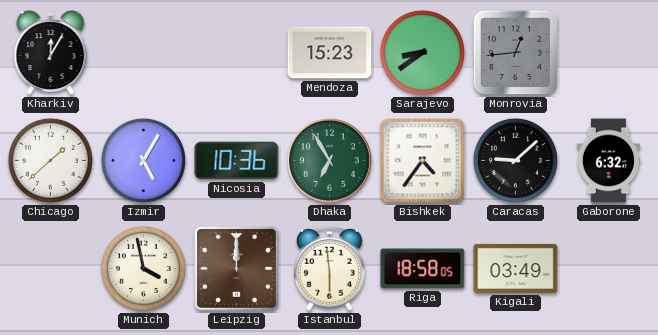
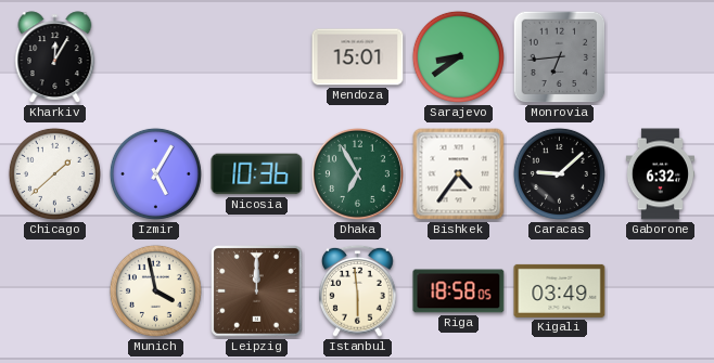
Mendoza: 15:23 -> 15:01 (358, 57)
Monrovia: 12:44 -> 6:44 (560, 57)
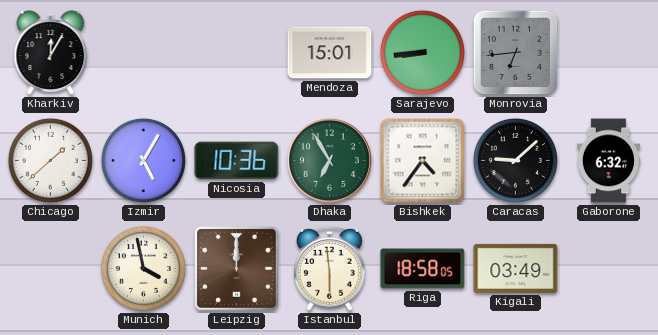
Sarajevo: 8:39 -> 8:44 (422, 52)
